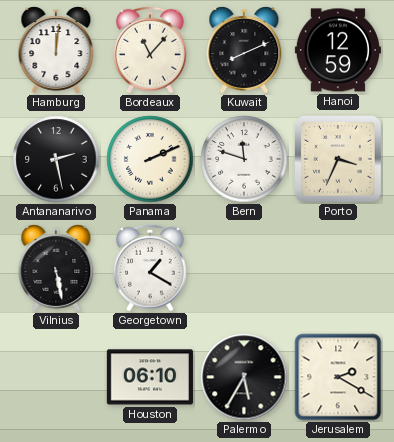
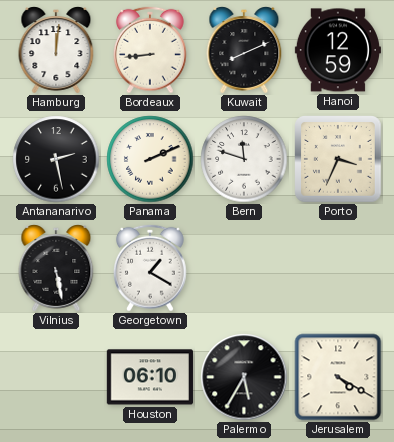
Bordeaux: 11:07 -> 8:44 (151, 50)
Jerusalem: 2:20 -> 4:20 (338, 377)
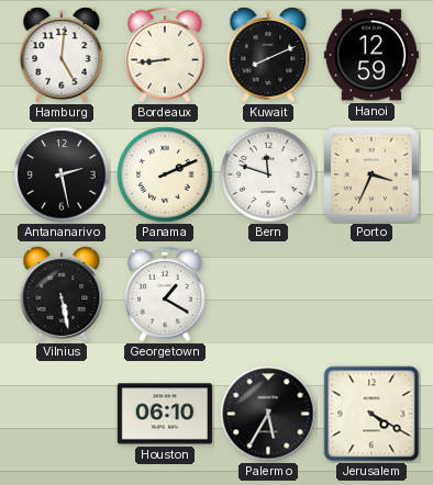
Hamburg: 12:01 -> 5:01 (62, 55)
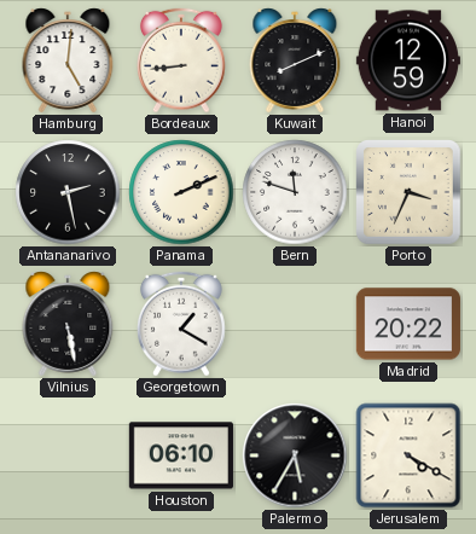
Madrid: none -> 20:22 (408, 324)
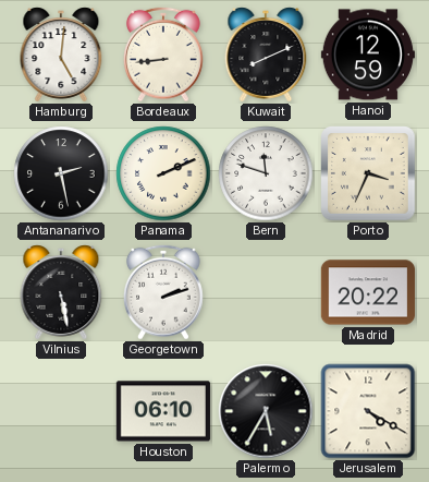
Georgetown: 1:20 -> 2:12 (164, 292)
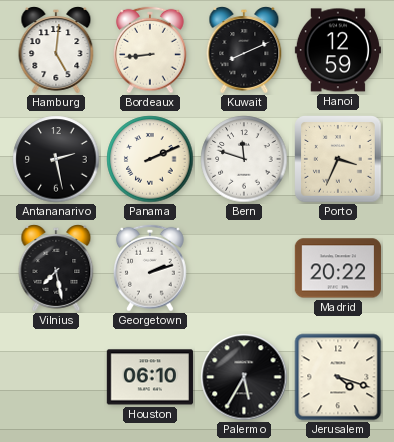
Vilnius: 5:28 -> 7:28 (56, 268)
Jerusalem: 4:20 -> 4:18 (338, 377)
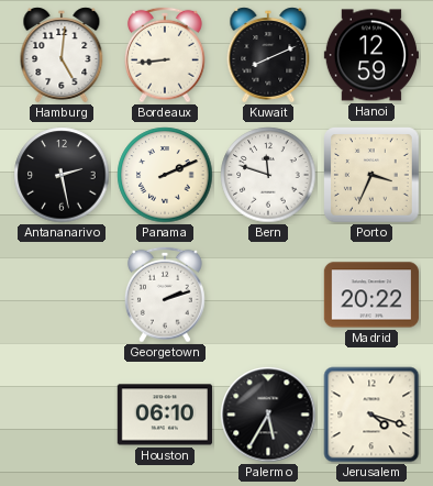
Vilnius: 7:28 -> none (56, 268)
